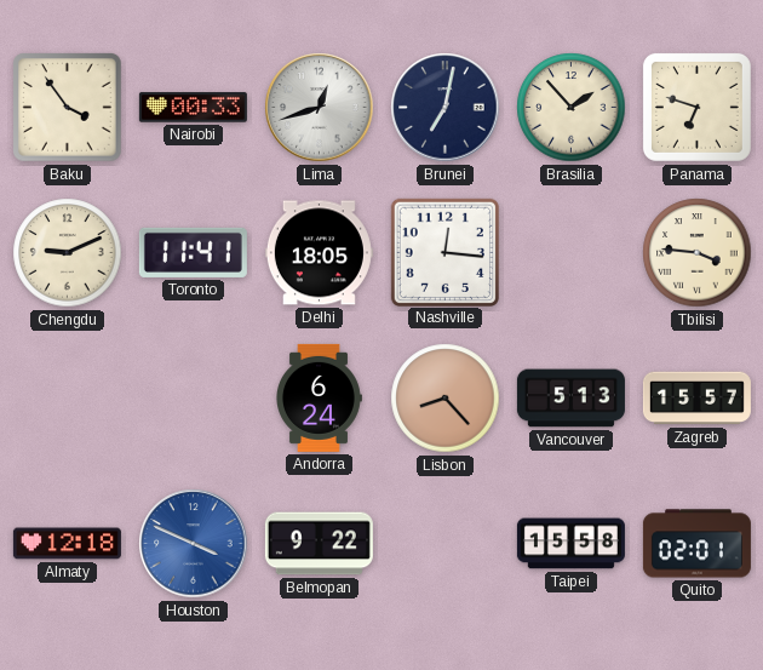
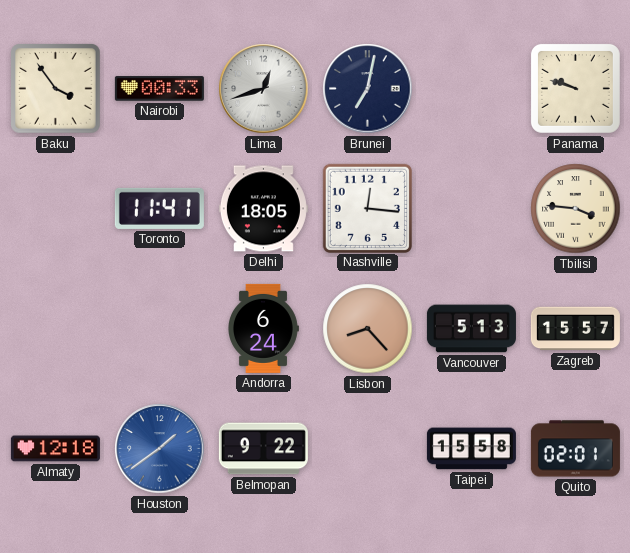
Brasilia: 1:53 -> none (572, 108)
Panama: 6:48 -> 9:48 (575, 88)
Chengdu: 9:11 -> none (68, 253)
Houston: 3:49 -> 1:39 (160, 449)
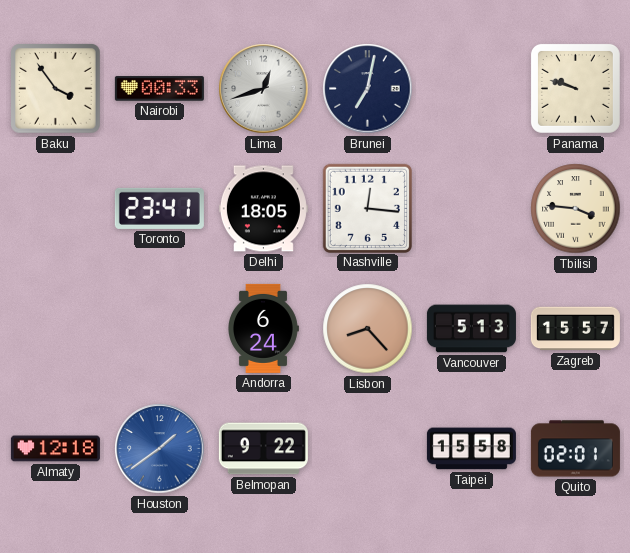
Toronto: 11:41 -> 23:41 (159, 208)
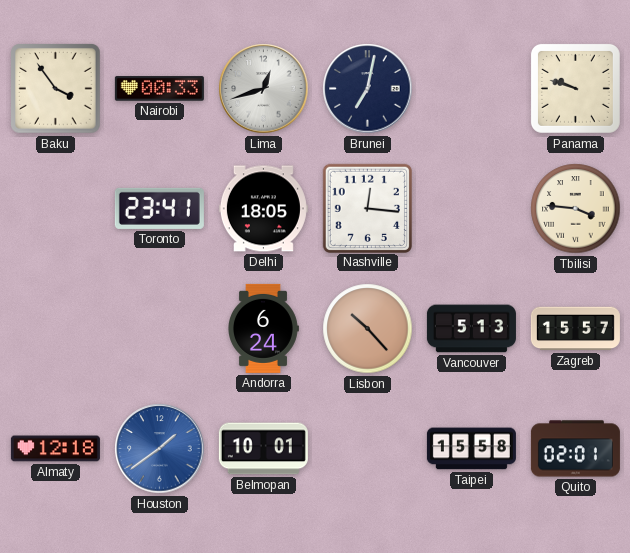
Lisbon: 8:23 -> 10:23 (368, 329)
Belmopan: 9:22 -> 10:01 (263, 449)
